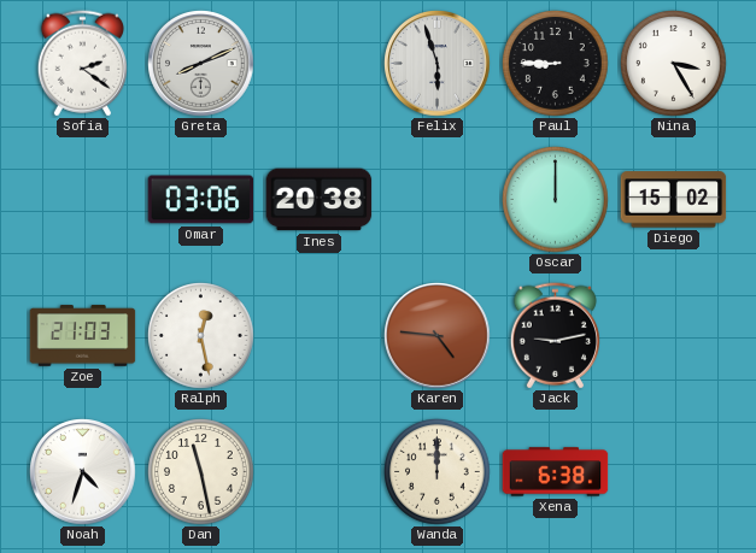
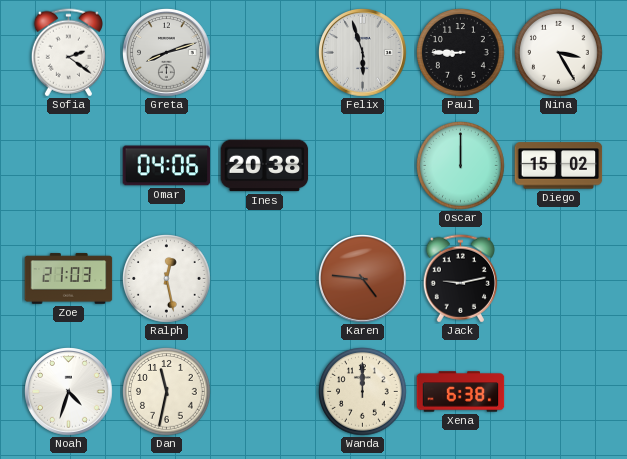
Greta: 8:11 -> 8:12 (167, 53)
Omar: 03:06 -> 04:06 (167, 166)
Dan: 11:28 -> 11:32 (167, 392)
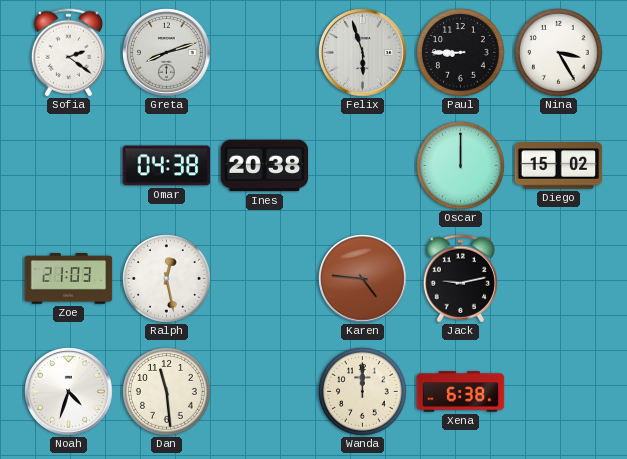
Omar: 04:06 -> 04:38 (167, 166)
Dan: 11:32 -> 11:29 (167, 392)
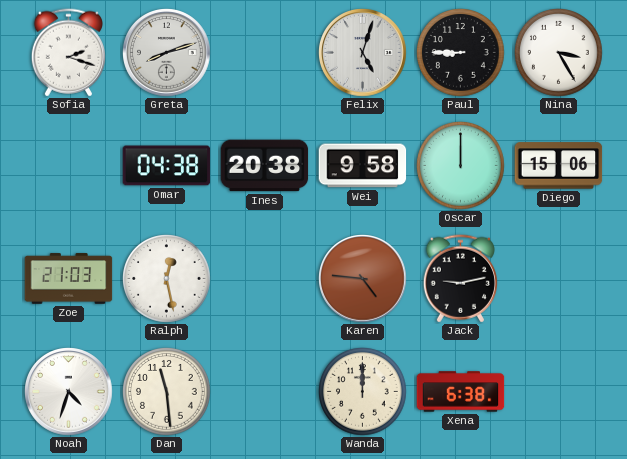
Sofia: 2:21 -> 2:18 (68, 53)
Felix: 5:57 -> 5:03 (363, 53)
Wei: none -> 9:58 (363, 166)
Diego: 15:02 -> 15:06 (559, 166)
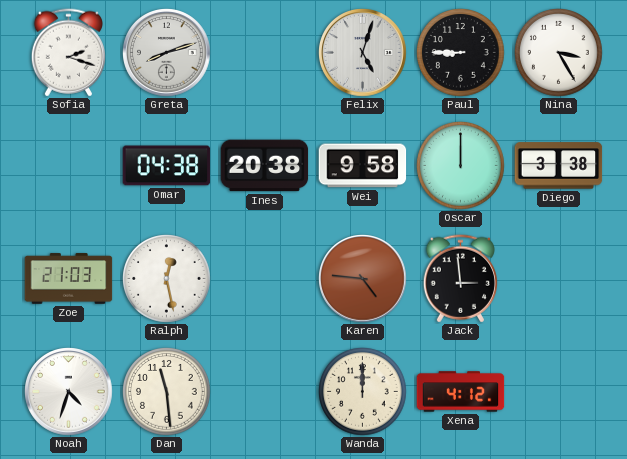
Diego: 15:06 -> 3:38 (559, 166)
Jack: 9:13 -> 2:59 (460, 279)
Xena: 6:38 -> 4:12 (461, 392)
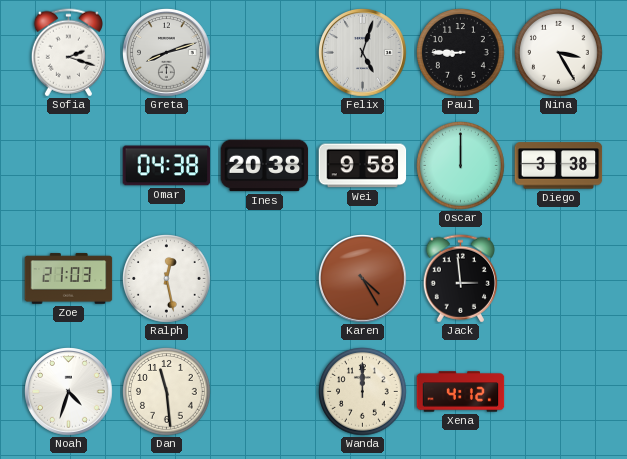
Karen: 4:46 -> 4:25 (363, 279)
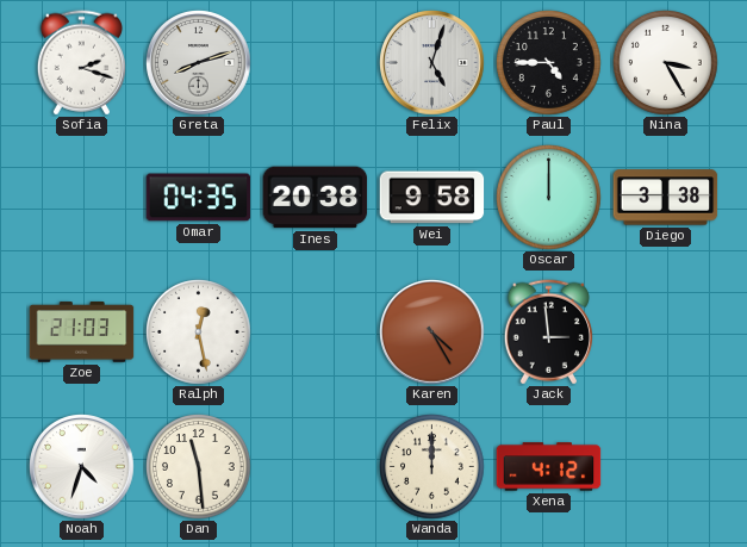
Paul: 8:45 -> 4:45 (549, 63)
Omar: 04:38 -> 04:35 (199, 198)
